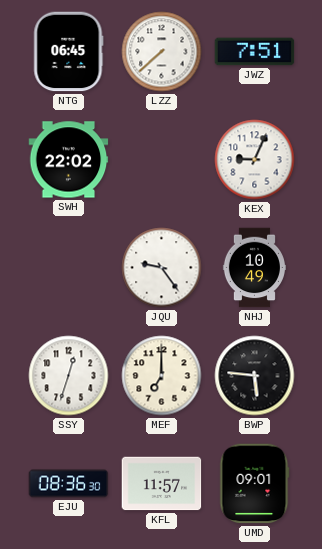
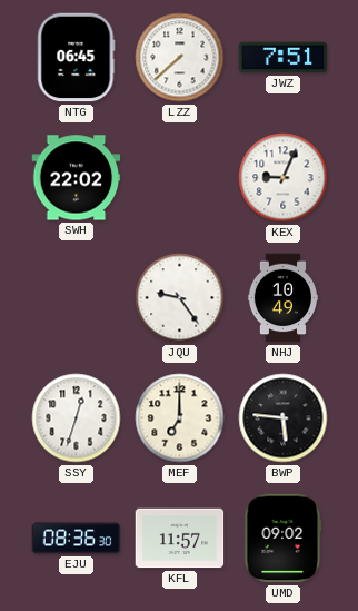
UMD: 09:01 -> 09:02 (284, 539)
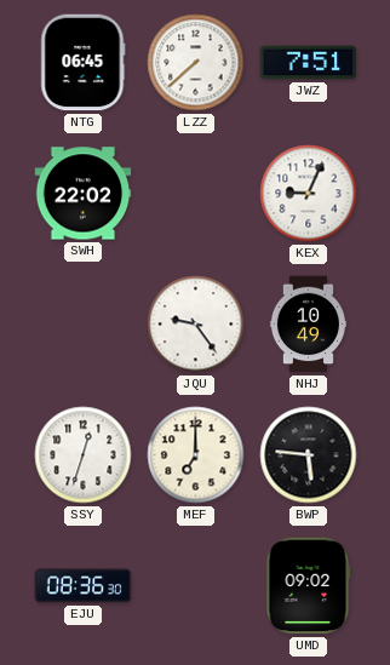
KFL: 11:57 -> none (180, 539)
